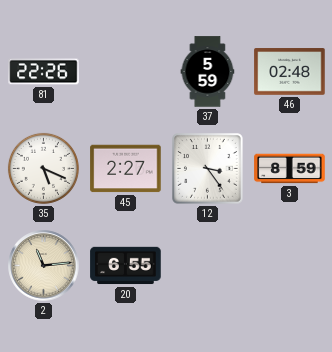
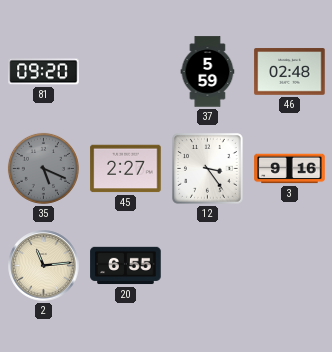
81: 22:26 -> 09:20 (44, 72)
35 dial: white -> grey (43, 168)
3: 8:59 -> 9:16 (290, 169)
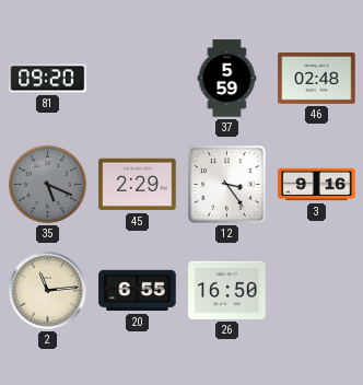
45: 2:27 -> 2:29 (138, 185)
26: none -> 16:50 (227, 290)
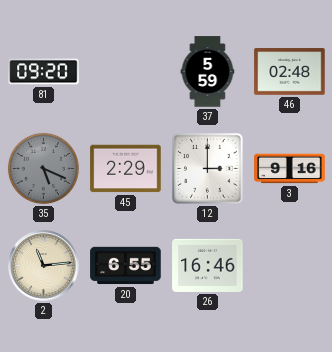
12: 3:24 -> 3:00 (208, 169)
26: 16:50 -> 16:46 (208, 265)
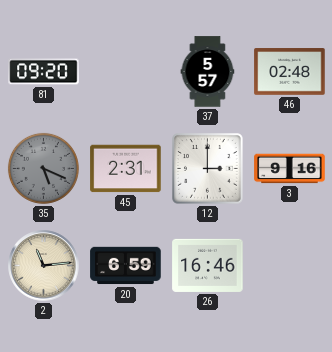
37: 5:59 -> 5:57 (208, 72)
45: 2:29 -> 2:31 (126, 169)
20: 6:55 -> 6:59 (126, 266)
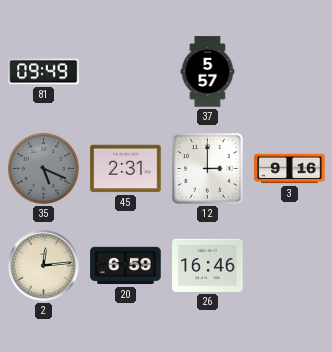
81: 09:20 -> 09:49 (44, 72)
46: 02:48 -> none (290, 72)
2: 11:14 -> 12:14 (44, 266)
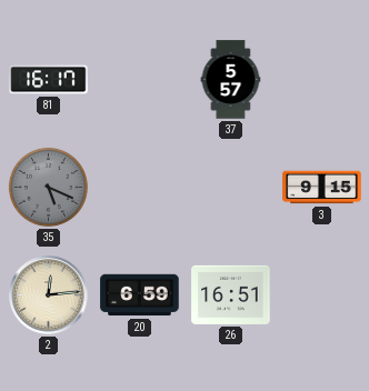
81: 09:49 -> 16:17 (49, 80)
45: 2:31 -> none (126, 169)
12: 3:00 -> none (208, 169)
3: 9:16 -> 9:15 (322, 188)
26: 16:46 -> 16:51 (231, 294)
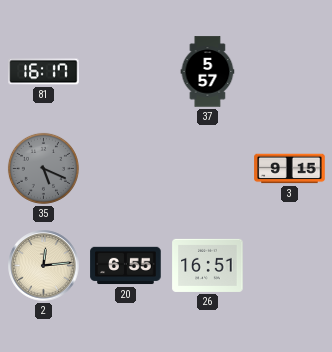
20: 6:59 -> 6:55 (126, 266)
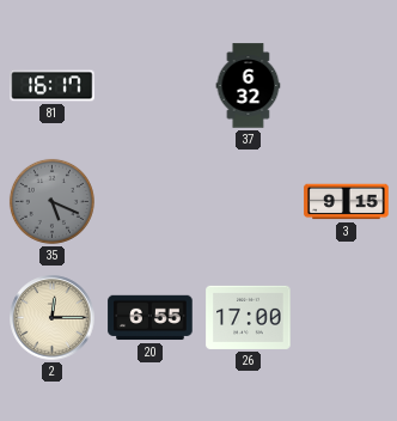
37: 5:57 -> 6:32 (249, 86)
2: 12:14 -> 12:15 (53, 318)
26: 16:51 -> 17:00 (249, 317)
